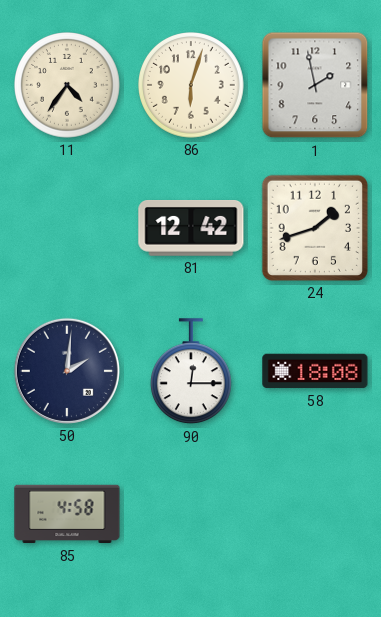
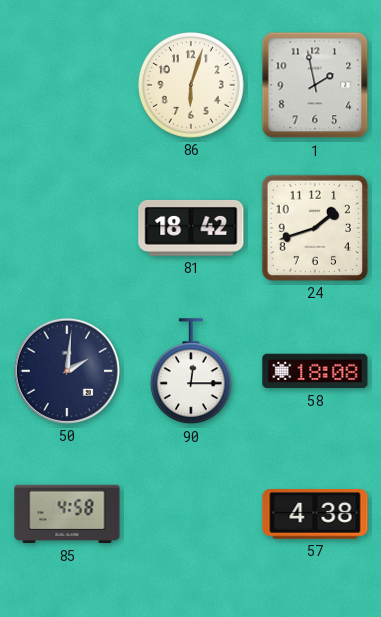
11: 4:36 -> none (68, 86)
81: 12:42 -> 18:42 (191, 229)
57: none -> 4:38 (315, 515)
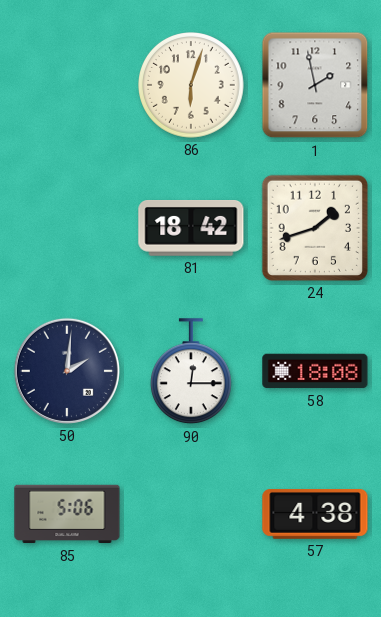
85: 4:58 -> 5:06 (67, 514)
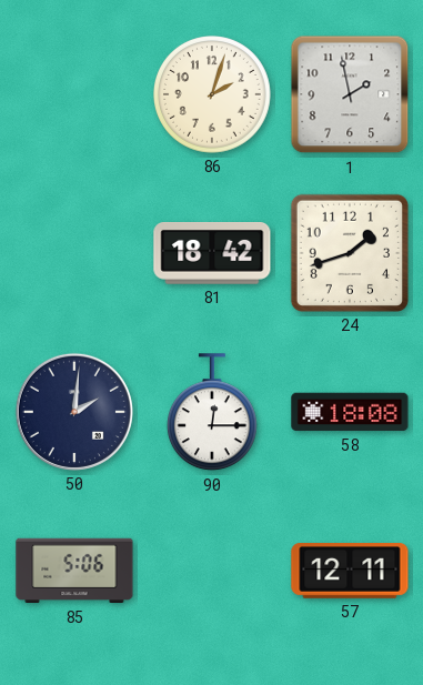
86: 6:03 -> 2:03 (213, 95)
57: 4:38 -> 12:11 (350, 572)
